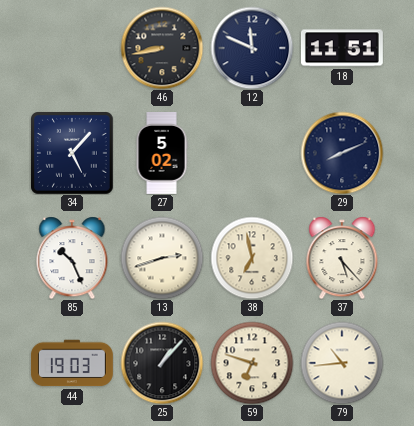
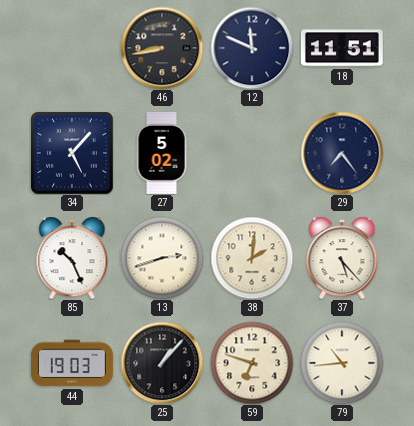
29: 8:11 -> 7:24 (342, 153)
38: 6:58 -> 2:01 (252, 258)
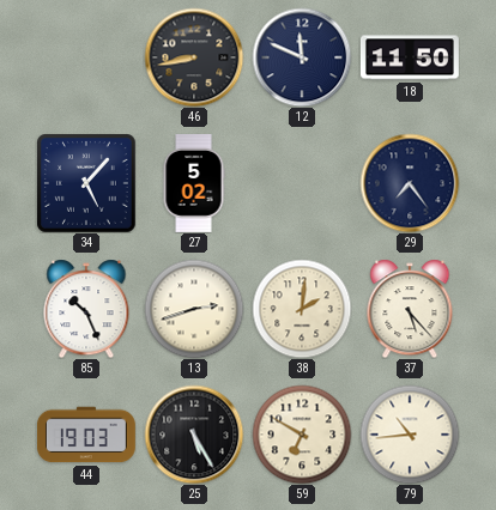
18: 11:51 -> 11:50 (410, 57)
25: 1:07 -> 5:25 (194, 435)
59: 6:48 -> 6:50 (302, 435)
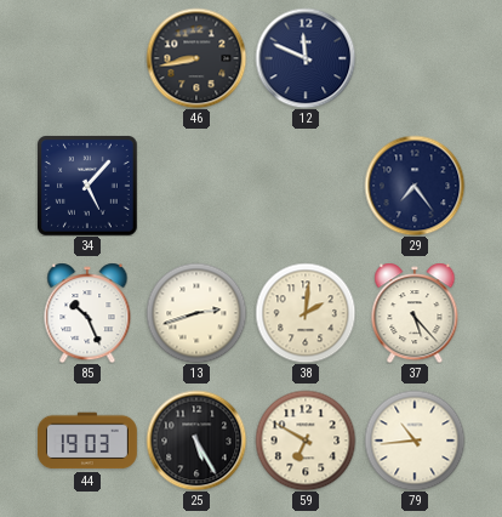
18: 11:50 -> none (410, 57)
27: 5:02 -> none (194, 184)
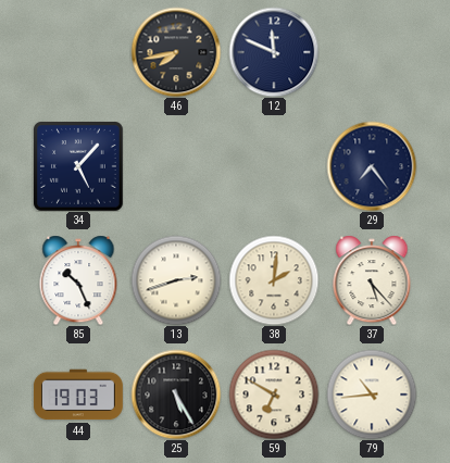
46: 8:43 -> 7:43 (176, 52)
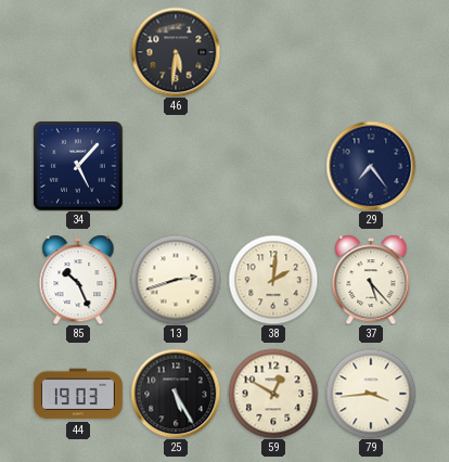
46: 7:43 -> 5:31 (176, 52)
12: 11:49 -> none (274, 52)
59: 6:50 -> 12:50 (273, 394)
79: 10:44 -> 3:44 (371, 394)
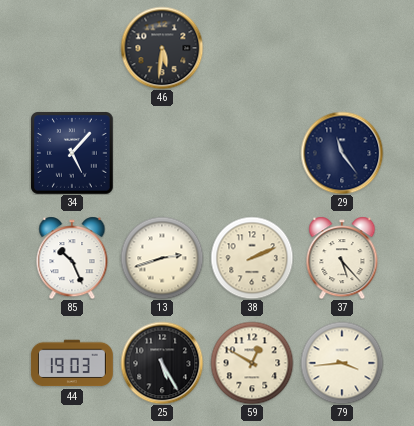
29: 7:24 -> 11:24 (342, 153)
38: 2:01 -> 2:11 (252, 258)
